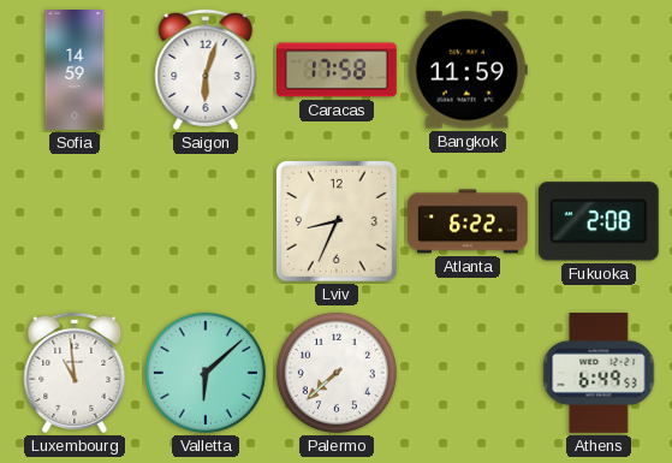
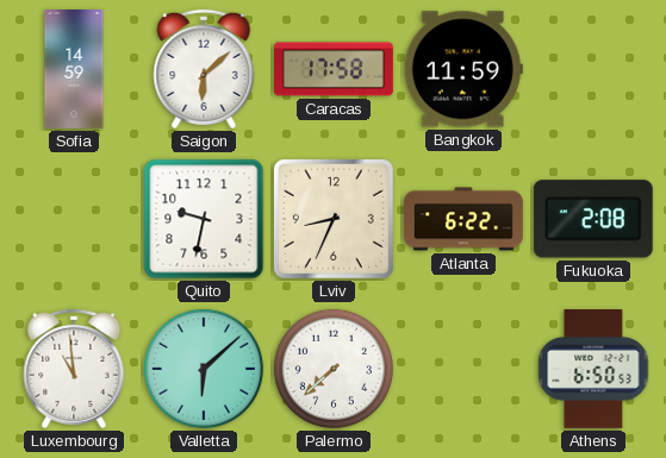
Saigon: 6:03 -> 6:08 (204, 69)
Quito: none -> 9:32 (204, 219)
Athens: 6:49 -> 6:50 (593, 370)
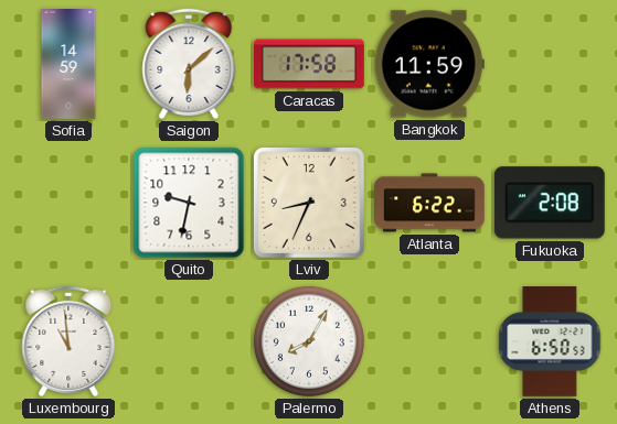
Valletta: 6:08 -> none (204, 369)
Palermo: 7:38 -> 8:05 (309, 341)
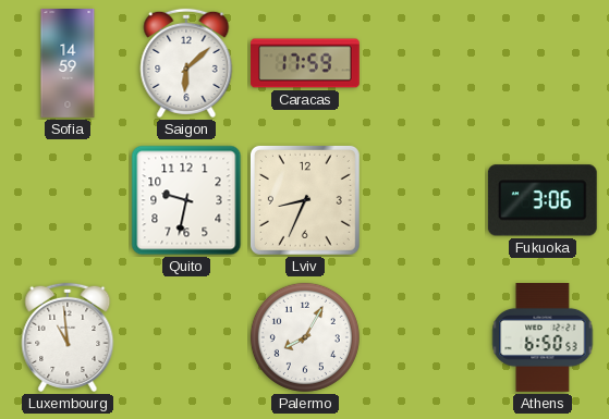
Caracas: 17:58 -> 17:59 (306, 63)
Bangkok: 11:59 -> none (429, 64)
Atlanta: 6:22 -> none (430, 203)
Fukuoka: 2:08 -> 3:06 (543, 200)
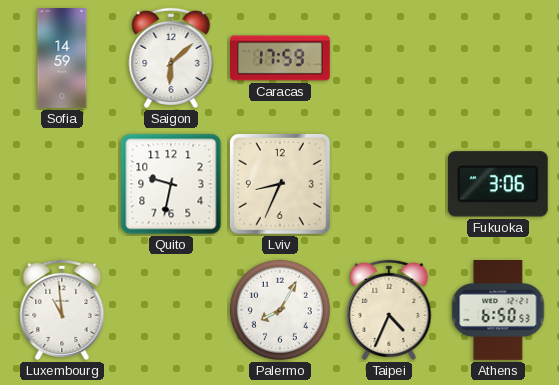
Taipei: none -> 4:34 (389, 310)
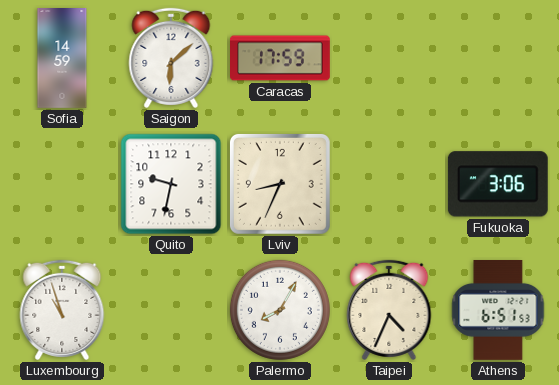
Luxembourg: 10:59 -> 10:57 (62, 310)
Athens: 6:50 -> 6:51 (498, 311)
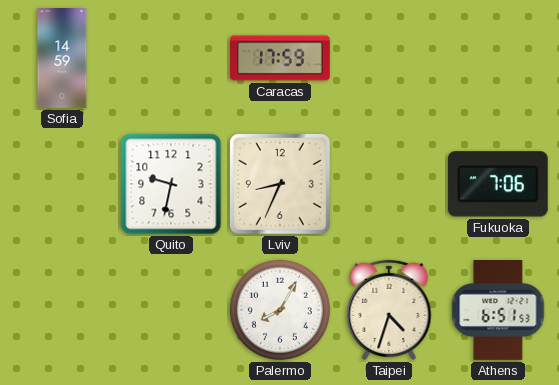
Saigon: 6:08 -> none (171, 58)
Fukuoka: 3:06 -> 7:06 (498, 184)
Luxembourg: 10:57 -> none (62, 310)
Taipei: 4:34 -> 4:33 (389, 310)
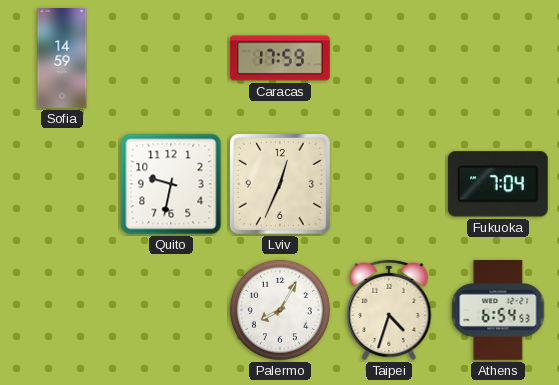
Lviv: 8:34 -> 12:34 (280, 184)
Fukuoka: 7:06 -> 7:04 (498, 184)
Athens: 6:51 -> 6:54 (498, 311)
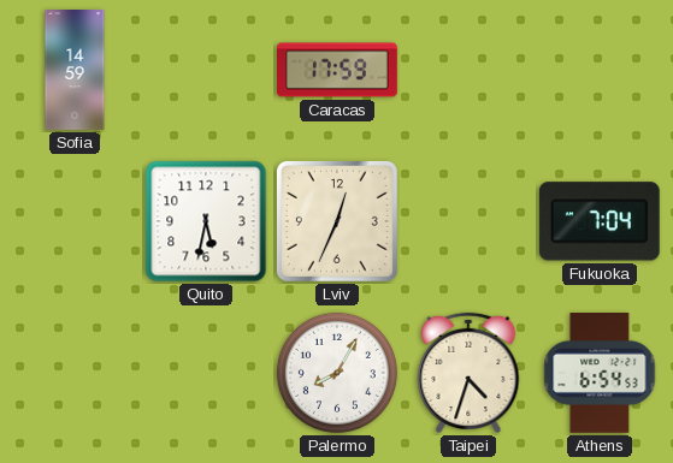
Quito: 9:32 -> 5:32 (206, 221)
